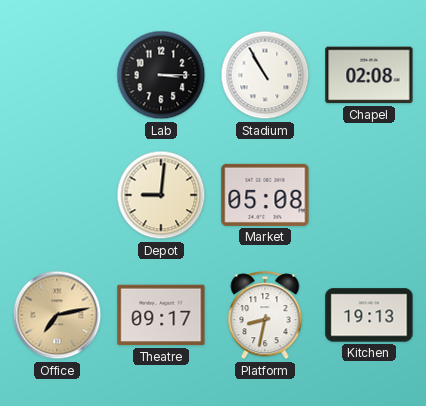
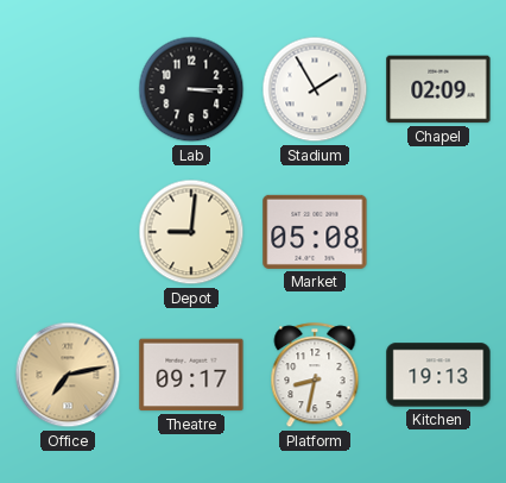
Stadium: 10:55 -> 1:55 (315, 89)
Chapel: 02:08 -> 02:09 (438, 89)
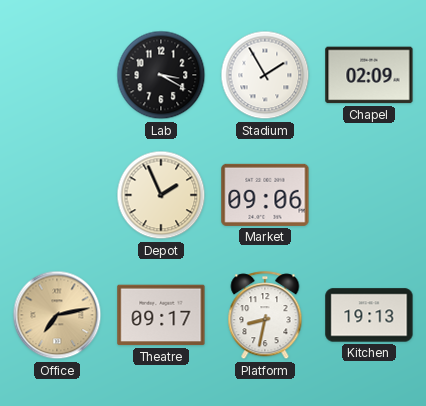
Lab: 3:15 -> 3:20 (161, 75)
Depot: 9:01 -> 1:56 (161, 195)
Market: 05:08 -> 09:06 (265, 195)
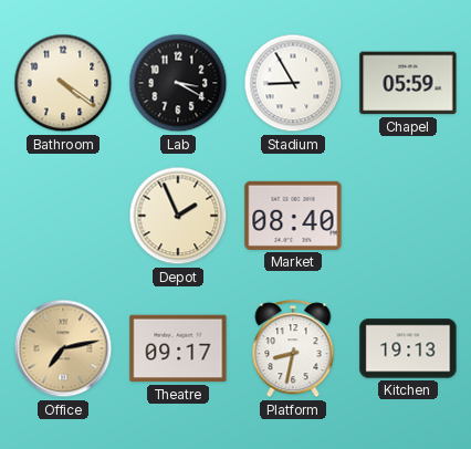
Bathroom: none -> 4:21 (63, 83)
Stadium: 1:55 -> 8:55 (293, 83)
Chapel: 02:09 -> 05:59 (408, 83)
Market: 09:06 -> 08:40 (293, 216)
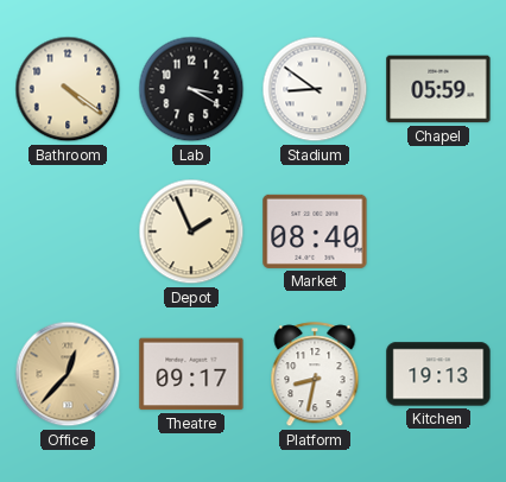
Stadium: 8:55 -> 8:51 (315, 89)
Office: 7:13 -> 12:37 (68, 374)
